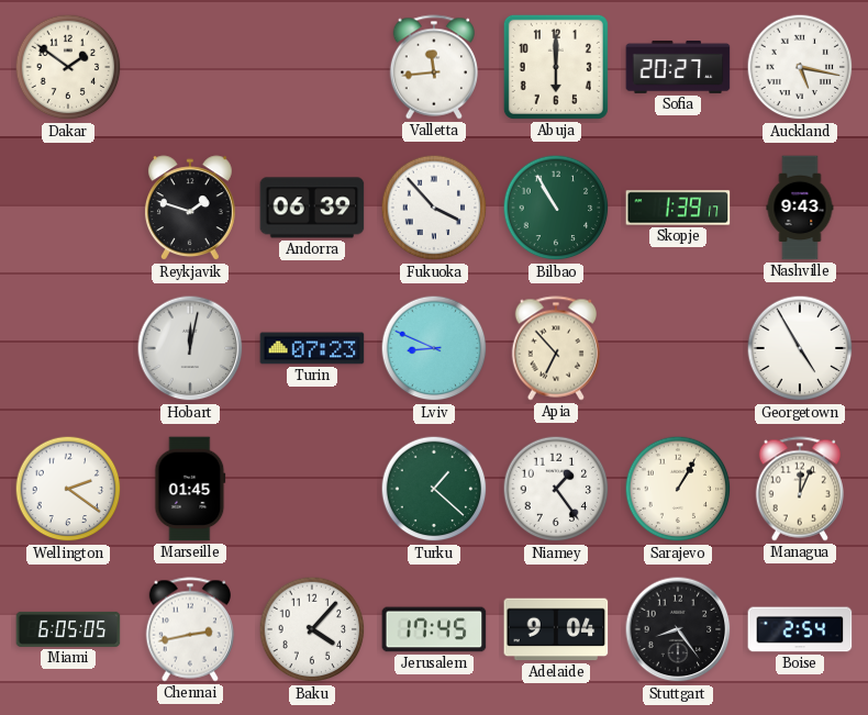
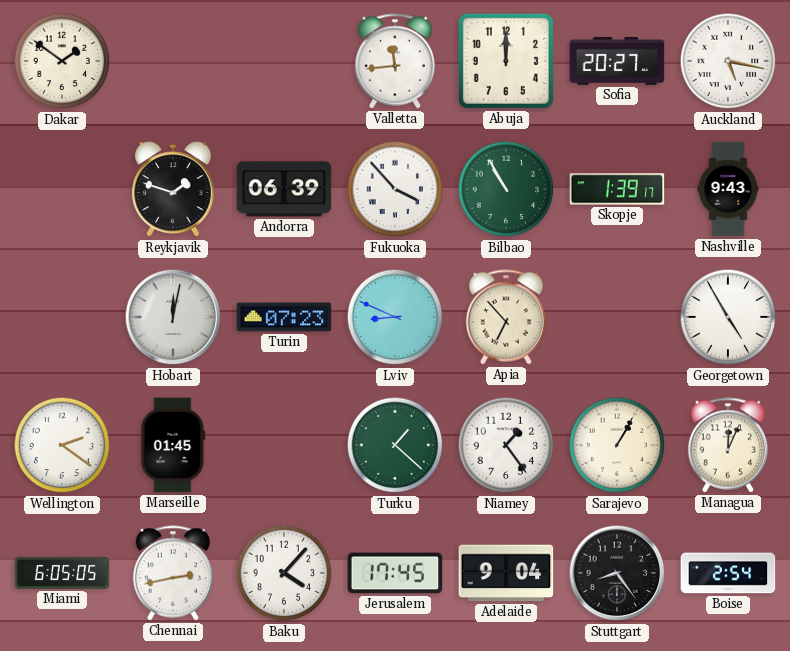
Abuja: 6:00 -> 12:00 (506, 61)
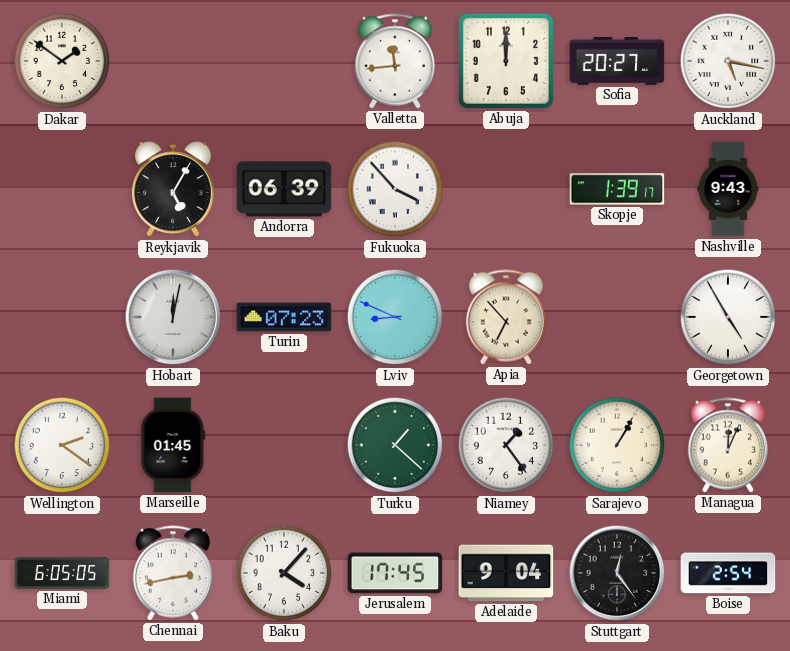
Reykjavik: 1:48 -> 5:05 (173, 190)
Bilbao: 10:55 -> none (506, 189)
Stuttgart: 8:24 -> 12:24 (617, 573)
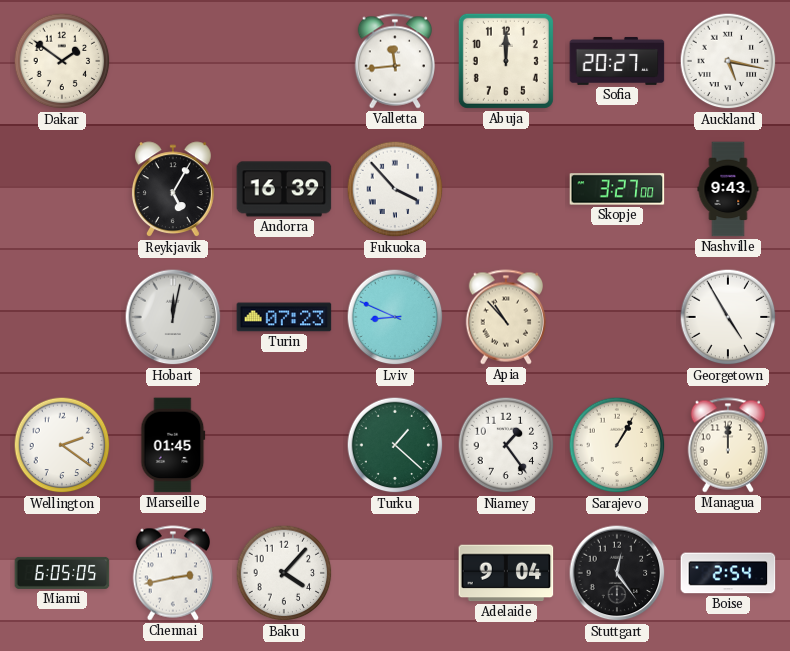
Andorra: 06:39 -> 16:39 (284, 189)
Skopje: 1:39 -> 3:27 (617, 189)
Apia: 6:53 -> 10:53 (505, 317)
Managua: 12:04 -> 12:00 (727, 445)
Jerusalem: 17:45 -> none (395, 573)
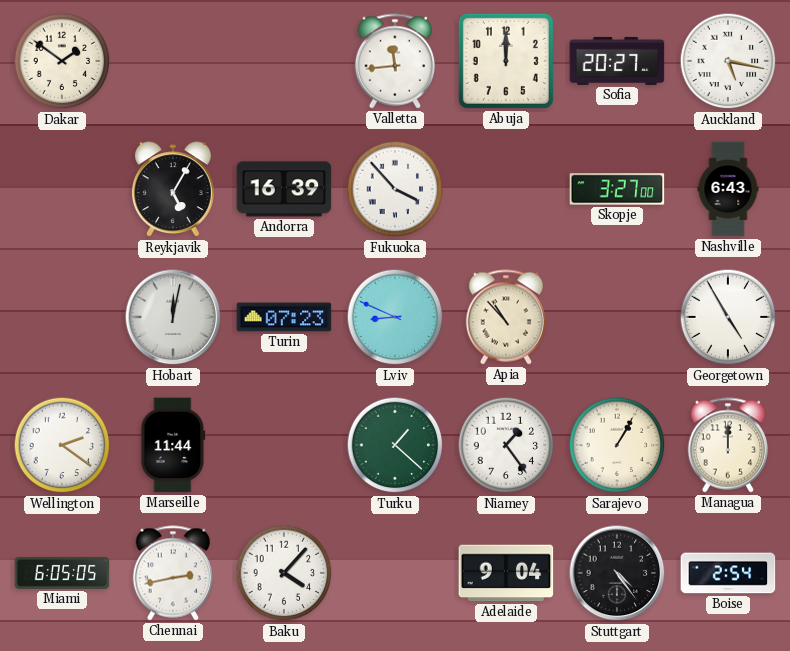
Nashville: 9:43 -> 6:43 (728, 189)
Marseille: 01:45 -> 11:44 (173, 445)
Stuttgart: 12:24 -> 4:24 (617, 573)
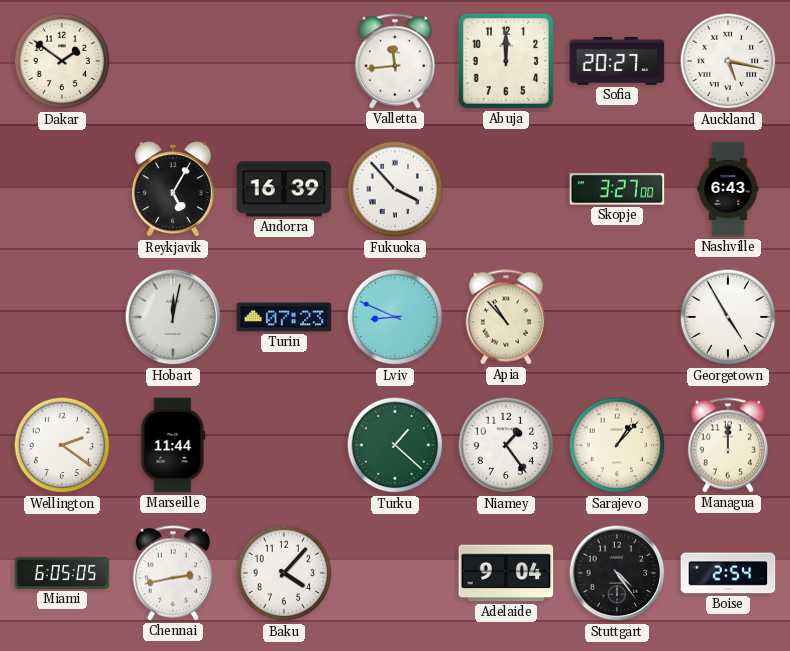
Sarajevo: 1:05 -> 1:07 (617, 445)
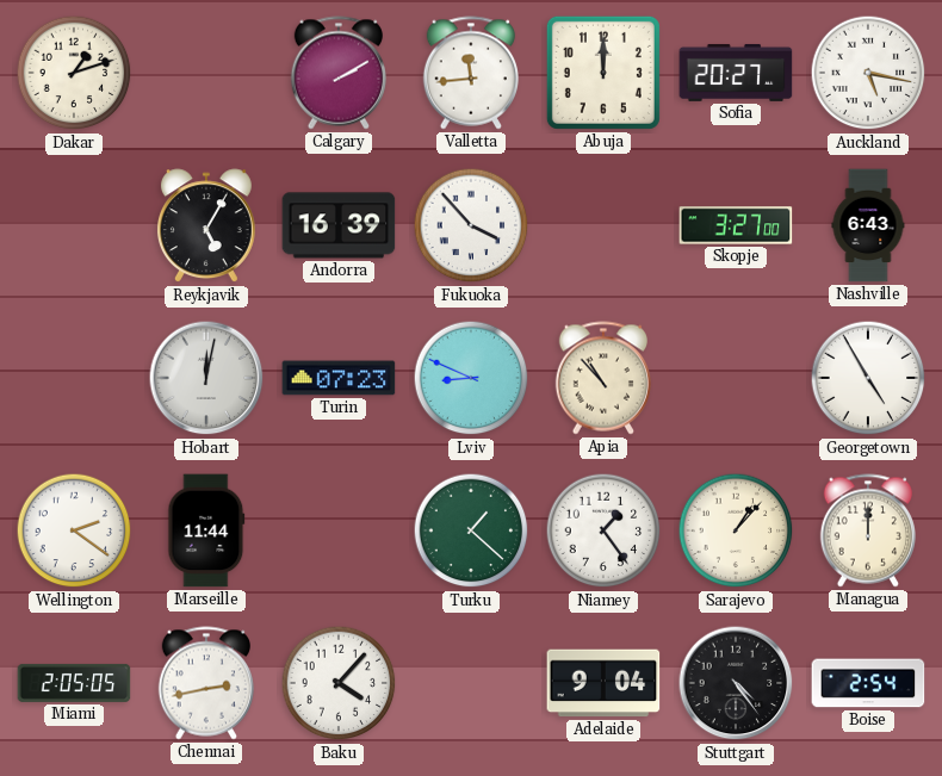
Dakar: 1:51 -> 1:12 (74, 73)
Calgary: none -> 2:10 (337, 73)
Miami: 6:05 -> 2:05 (74, 683)
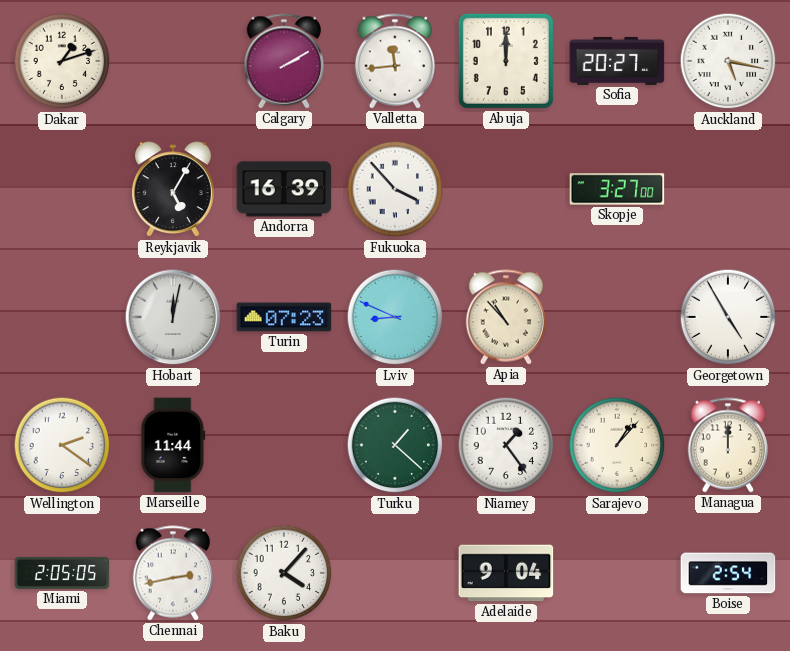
Nashville: 6:43 -> none (868, 225)
Stuttgart: 4:24 -> none (736, 683)
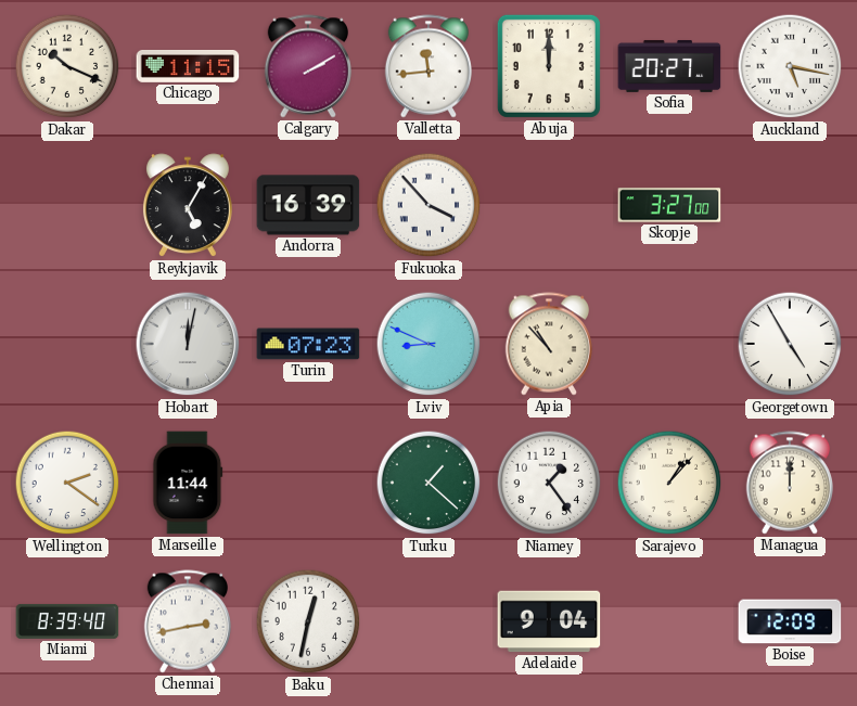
Dakar: 1:12 -> 10:19 (67, 66)
Chicago: none -> 11:15 (188, 67)
Miami: 2:05 -> 8:39 (67, 621)
Baku: 4:07 -> 12:32 (308, 621)
Boise: 2:54 -> 12:09 (790, 621)
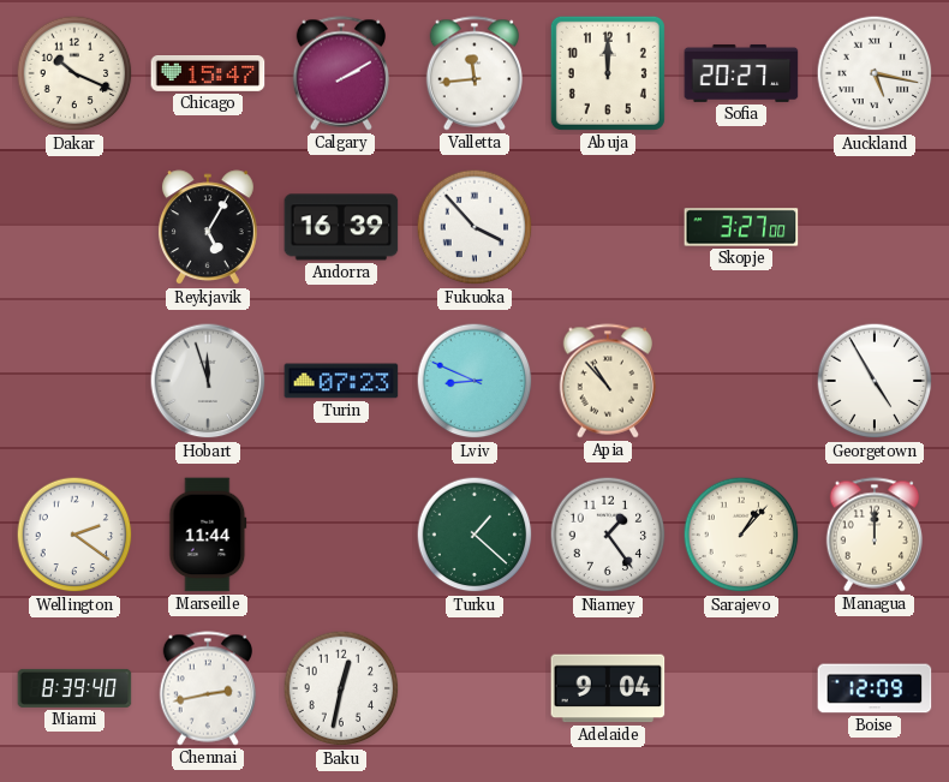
Chicago: 11:15 -> 15:47 (208, 74)
Hobart: 12:02 -> 11:57 (208, 381)
